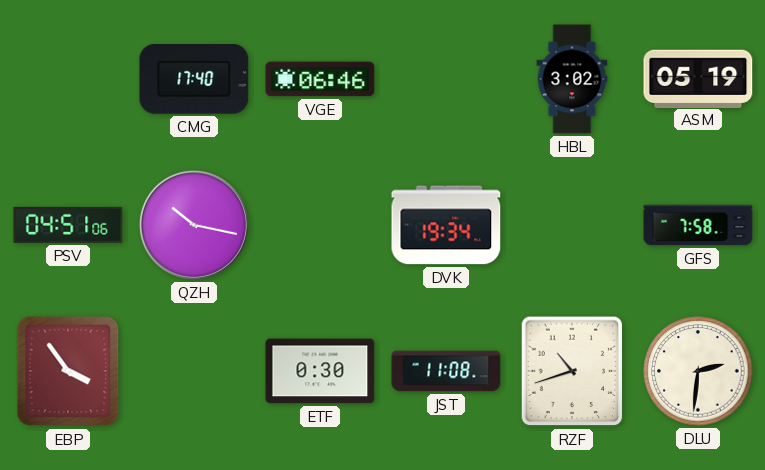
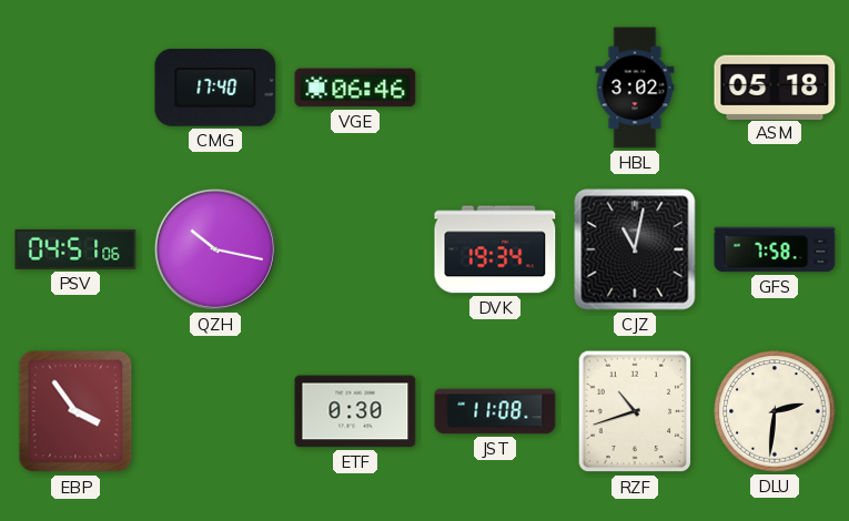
ASM: 05:19 -> 05:18 (775, 86)
CJZ: none -> 11:02 (635, 249)
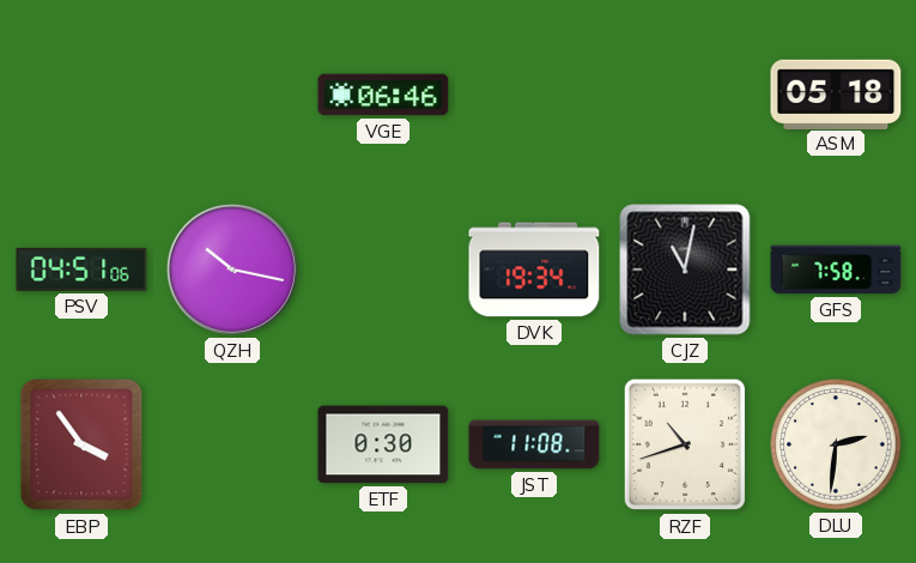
CMG: 17:40 -> none (215, 89)
HBL: 3:02 -> none (635, 88)
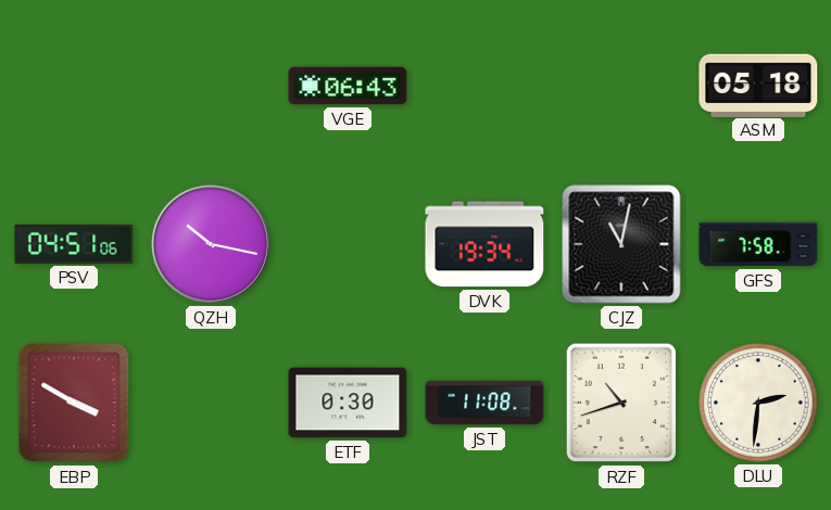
VGE: 06:46 -> 06:43 (348, 86)
EBP: 3:54 -> 3:50 (74, 403)
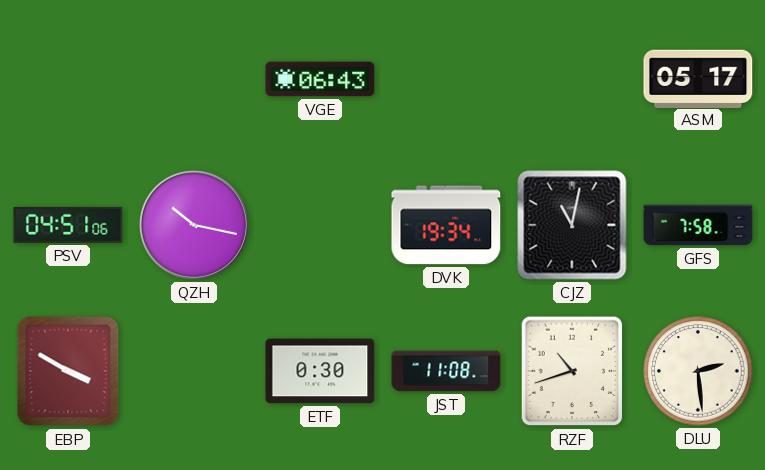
ASM: 05:18 -> 05:17 (698, 78)
DLU: 2:31 -> 2:29 (698, 371)
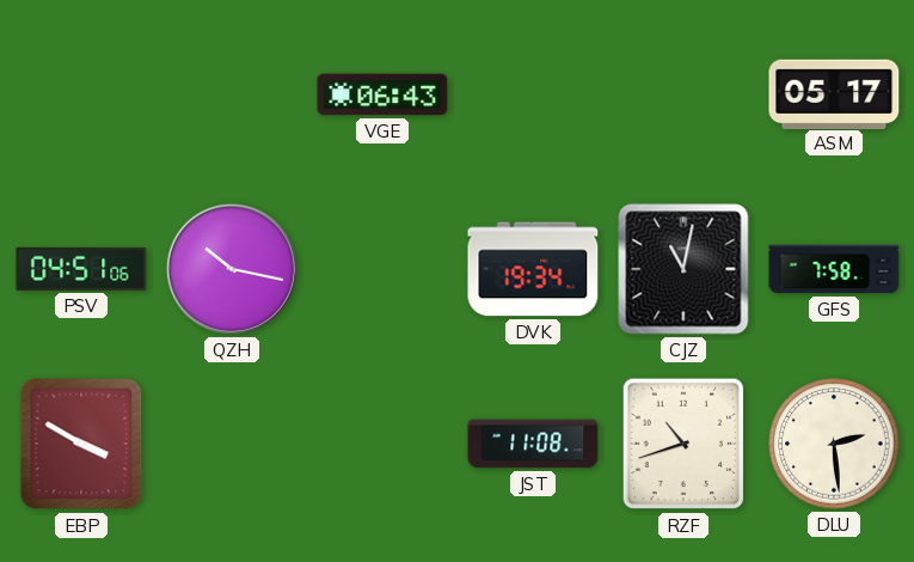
ETF: 0:30 -> none (320, 371)
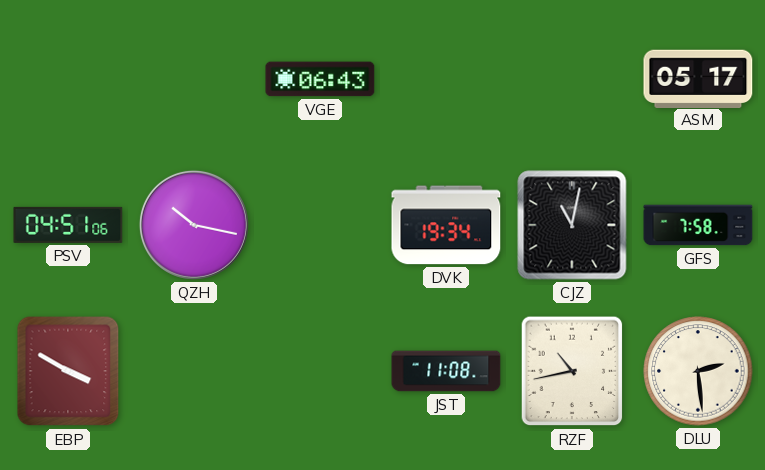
RZF: 10:42 -> 10:43 (572, 371)
